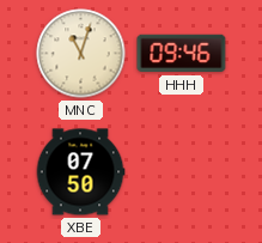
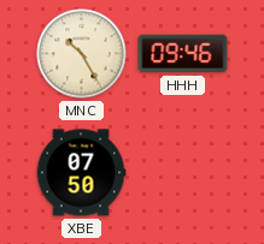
MNC: 11:03 -> 10:25 (82, 54)
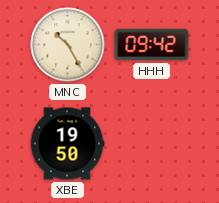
HHH: 09:46 -> 09:42 (152, 45)
XBE: 07:50 -> 19:50 (67, 144)
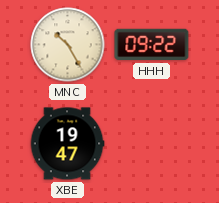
HHH: 09:42 -> 09:22 (152, 45)
XBE: 19:50 -> 19:47 (67, 144)
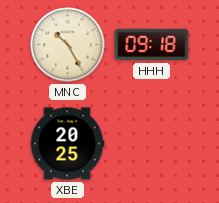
HHH: 09:22 -> 09:18 (152, 45)
XBE: 19:47 -> 20:25 (67, 144)
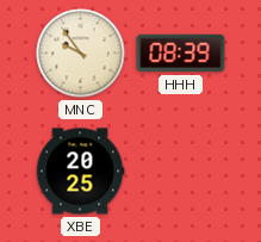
MNC: 10:25 -> 9:54 (81, 54)
HHH: 09:18 -> 08:39 (181, 54)
